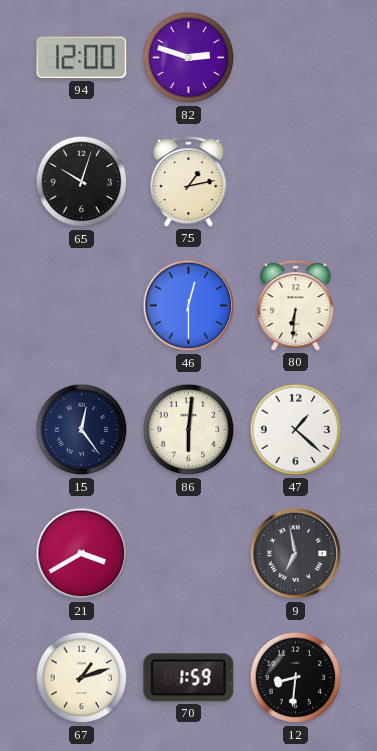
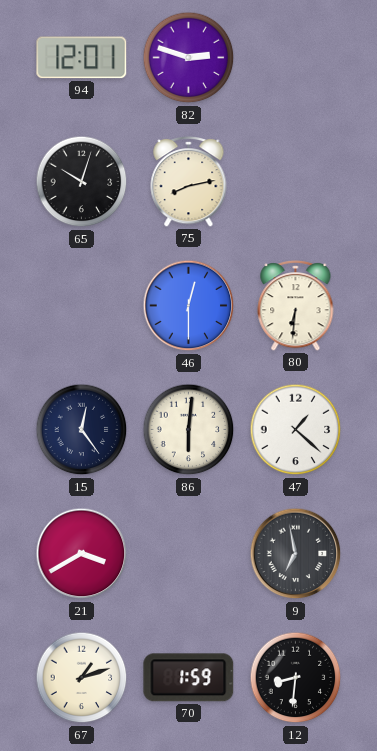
94: 12:00 -> 12:01 (82, 58)
75: 1:13 -> 8:13 (189, 182)
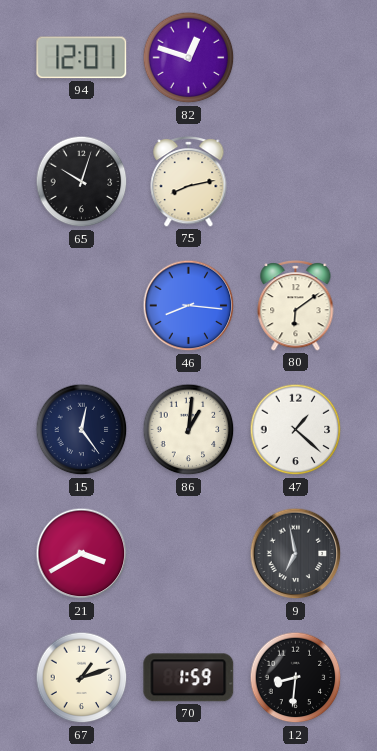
82: 2:48 -> 12:48 (189, 58)
46: 12:30 -> 8:16 (189, 306)
80: 6:31 -> 6:09 (296, 306)
86: 6:01 -> 1:01 (189, 430)
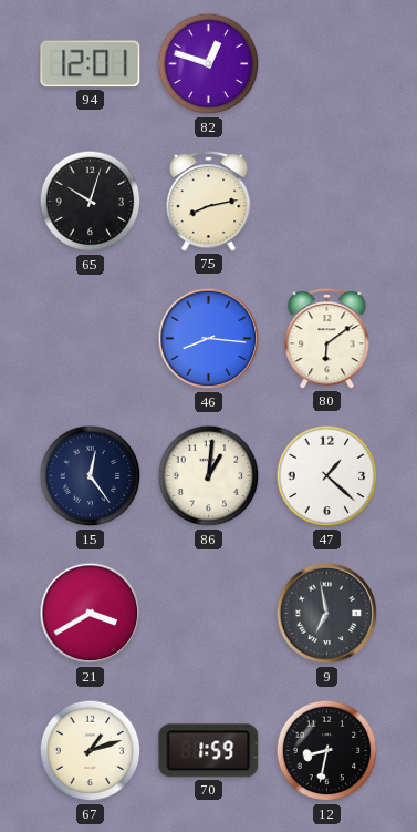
12: 8:31 -> 8:32 (327, 751)
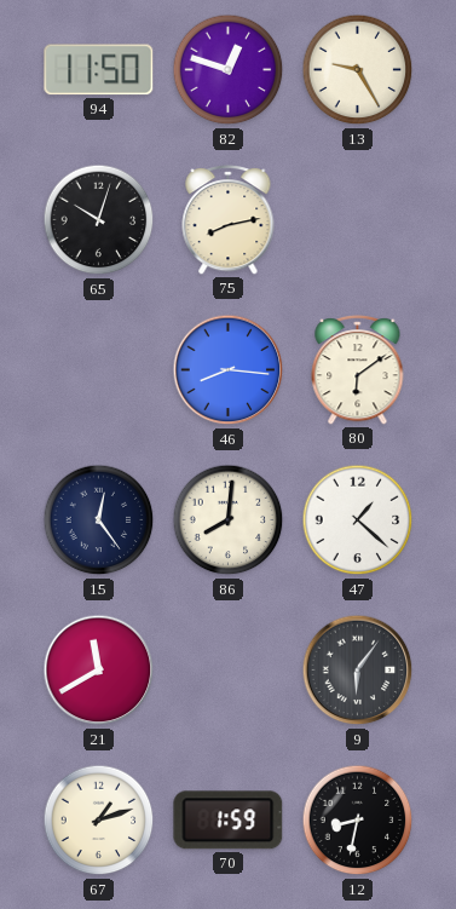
94: 12:01 -> 11:50 (99, 70)
13: none -> 9:25 (358, 70)
86: 1:01 -> 8:01 (229, 520)
21: 3:40 -> 11:40 (99, 671)
9: 6:58 -> 6:06 (358, 671)
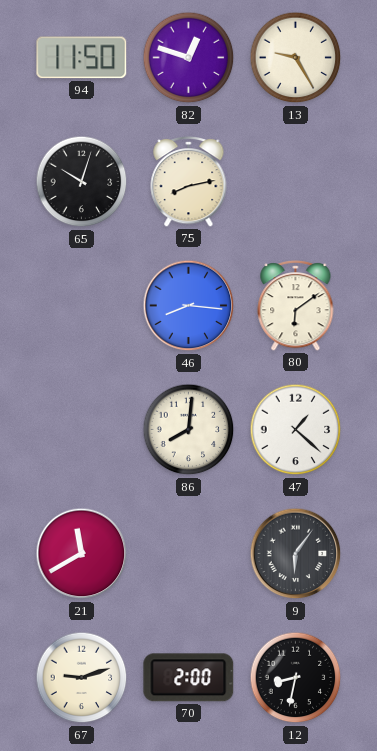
15: 12:24 -> none (99, 520)
67: 1:12 -> 9:12 (82, 678)
70: 1:59 -> 2:00 (189, 678)
